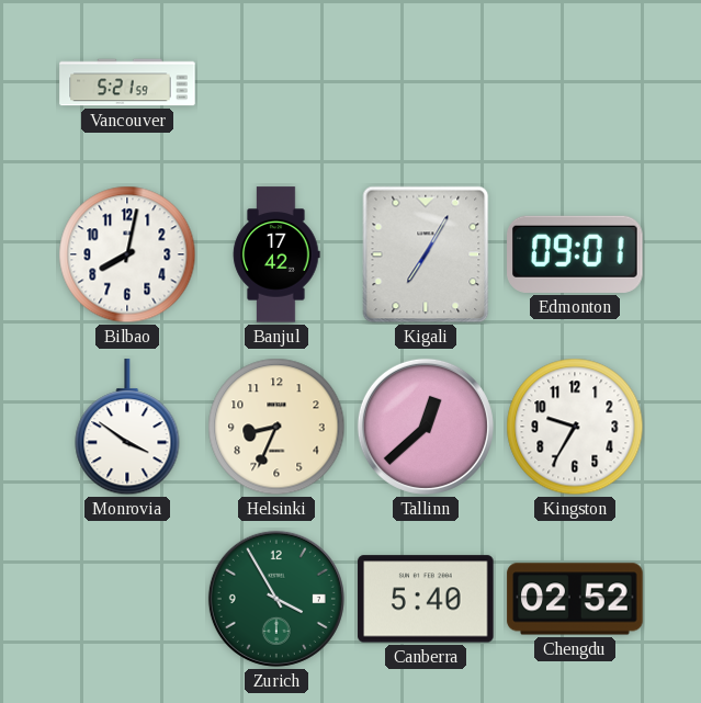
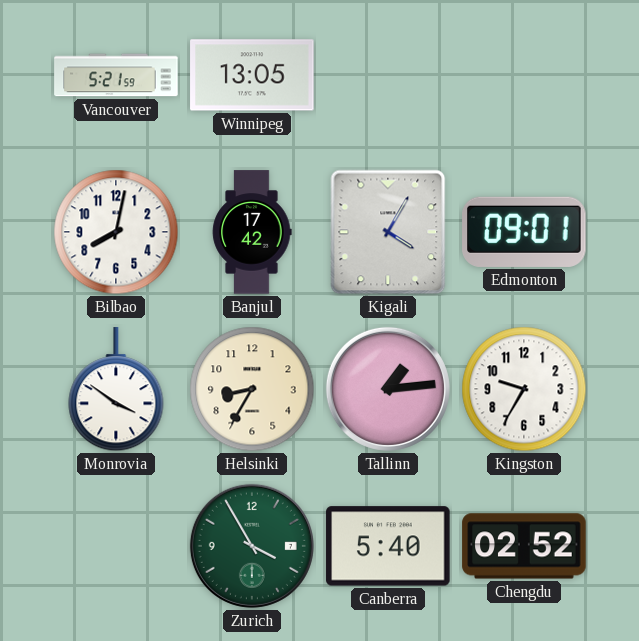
Winnipeg: none -> 13:05 (252, 75)
Kigali: 7:05 -> 4:05 (388, 232)
Helsinki: 8:34 -> 8:35 (252, 389)
Tallinn: 12:38 -> 1:14 (388, 389)
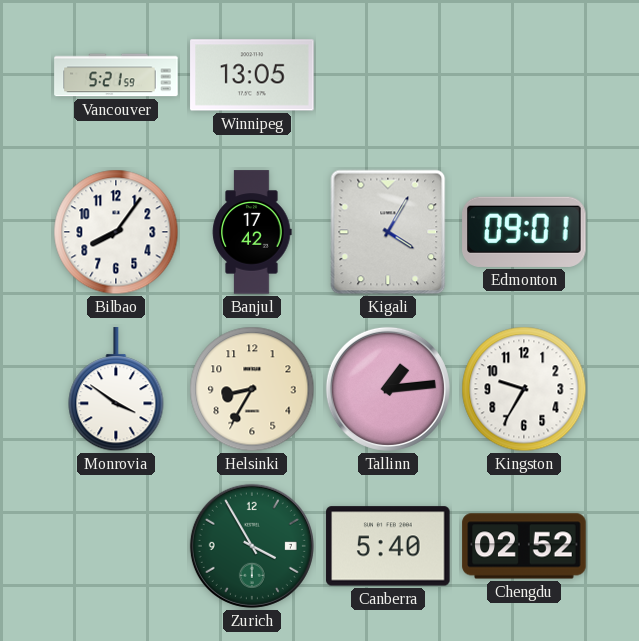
Bilbao: 8:02 -> 8:06 (116, 232)
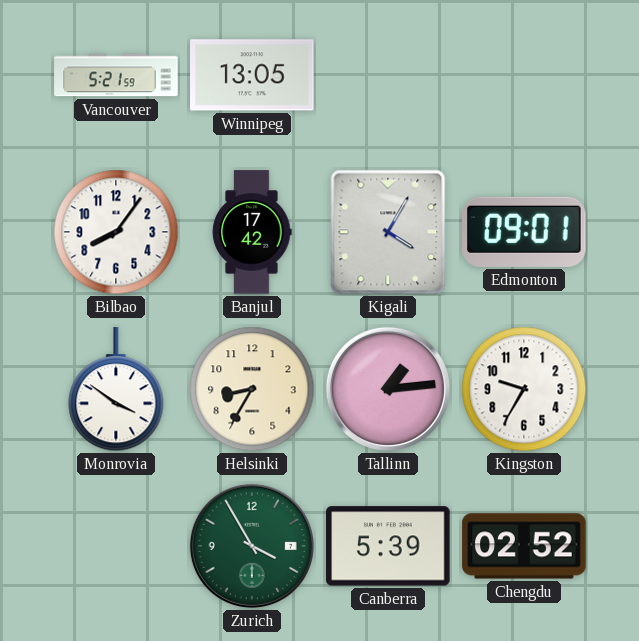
Canberra: 5:40 -> 5:39 (388, 546)
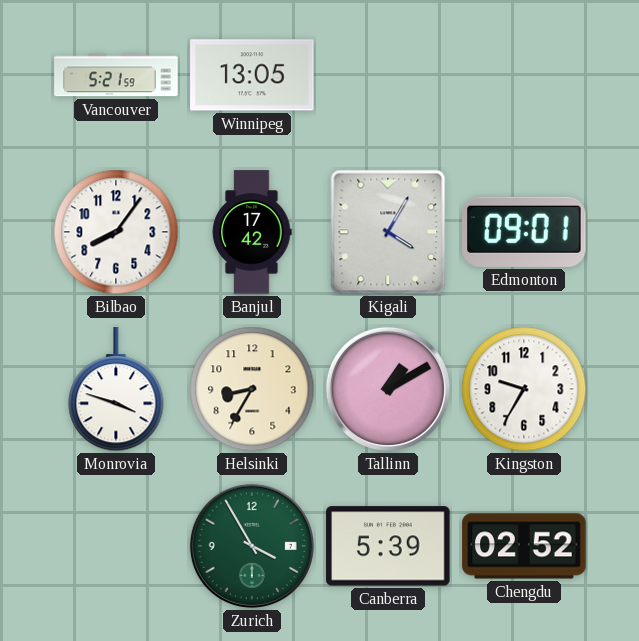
Monrovia: 3:51 -> 3:48 (116, 390)
Tallinn: 1:14 -> 1:10 (388, 389)
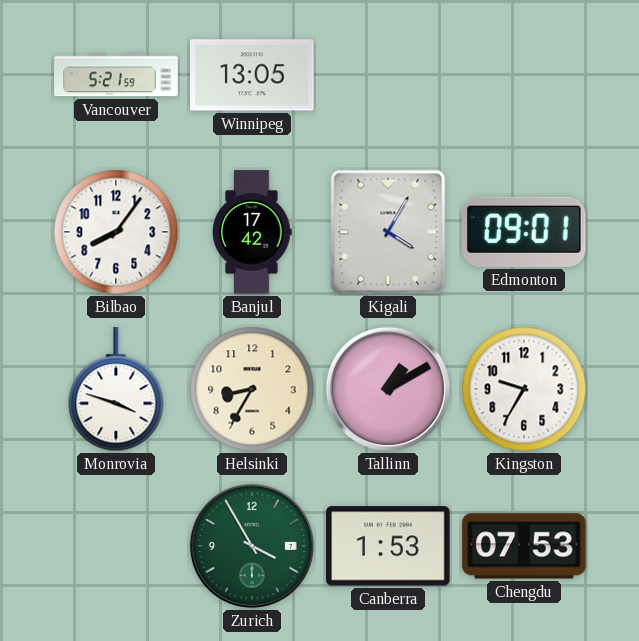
Canberra: 5:39 -> 1:53 (388, 546)
Chengdu: 02:52 -> 07:53 (524, 546)
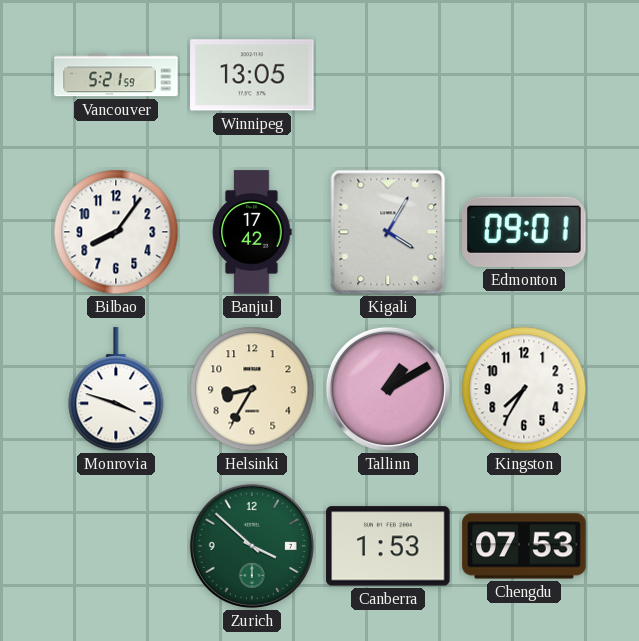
Kingston: 9:35 -> 7:35 (524, 389)
Zurich: 3:55 -> 3:52 (252, 546)
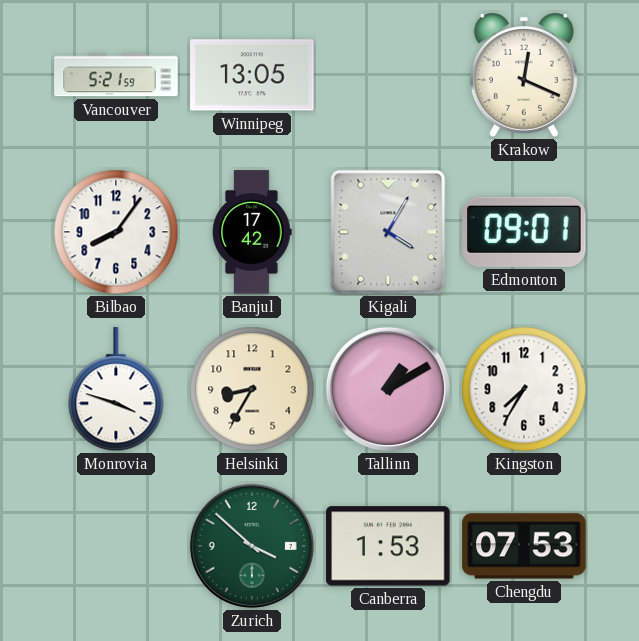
Krakow: none -> 12:19 (524, 76)
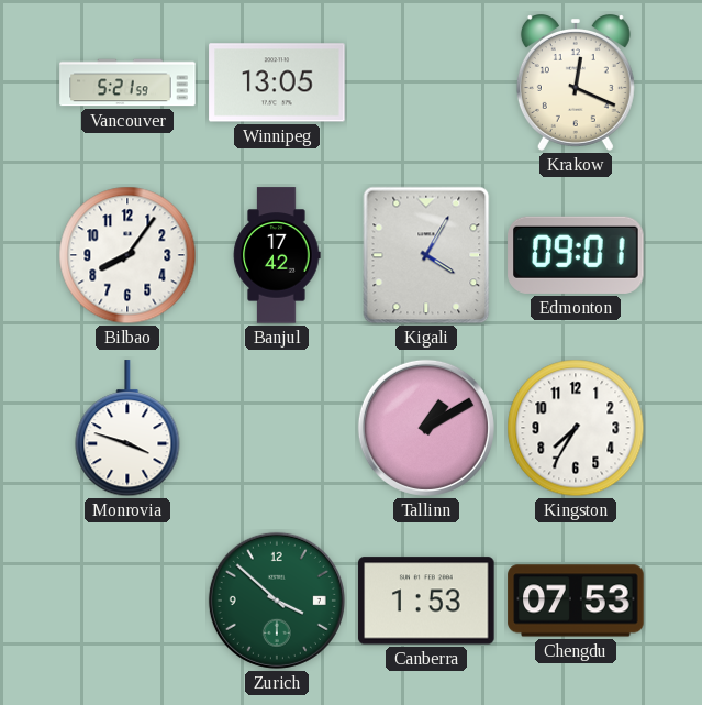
Helsinki: 8:35 -> none (252, 389)
